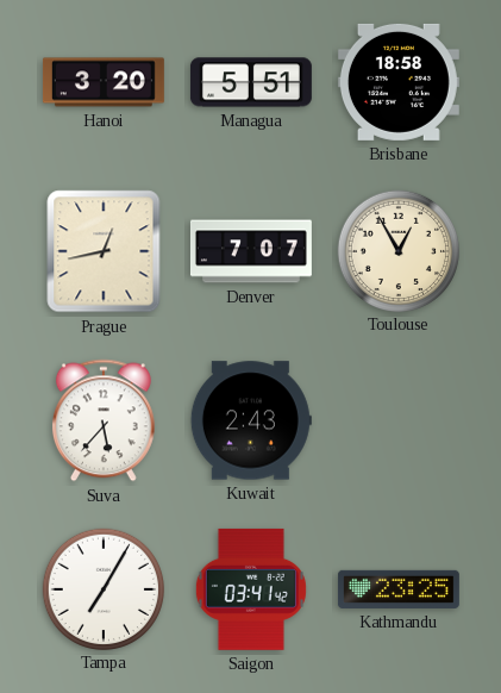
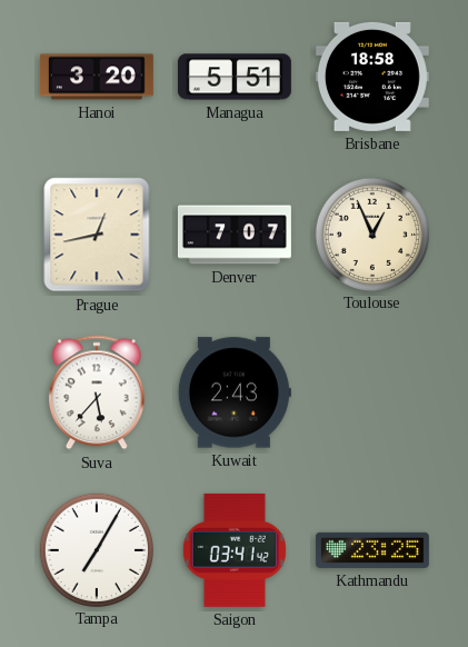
Toulouse: 12:55 -> 12:56 (371, 233)
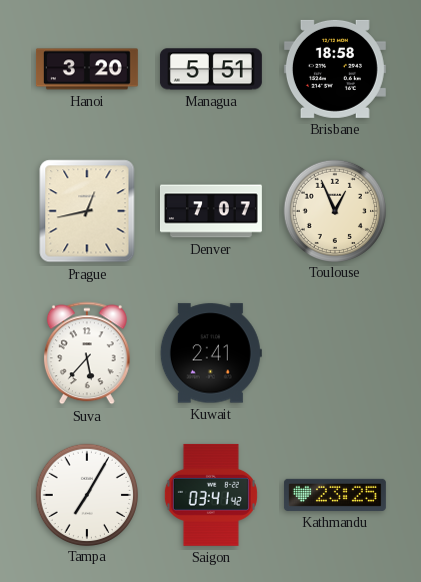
Kuwait: 2:43 -> 2:41 (211, 353)
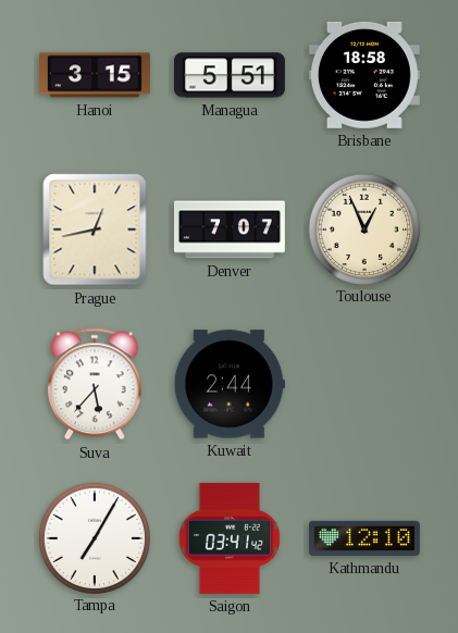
Hanoi: 3:20 -> 3:15 (95, 75)
Kuwait: 2:41 -> 2:44 (230, 384)
Kathmandu: 23:25 -> 12:10 (364, 538)
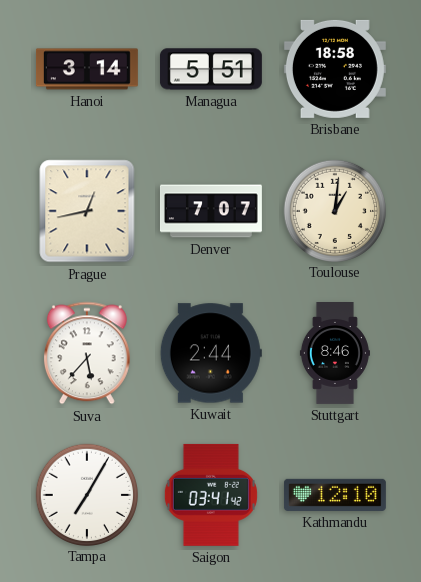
Hanoi: 3:15 -> 3:14 (87, 69)
Toulouse: 12:56 -> 1:01 (334, 210)
Stuttgart: none -> 8:46 (335, 354)
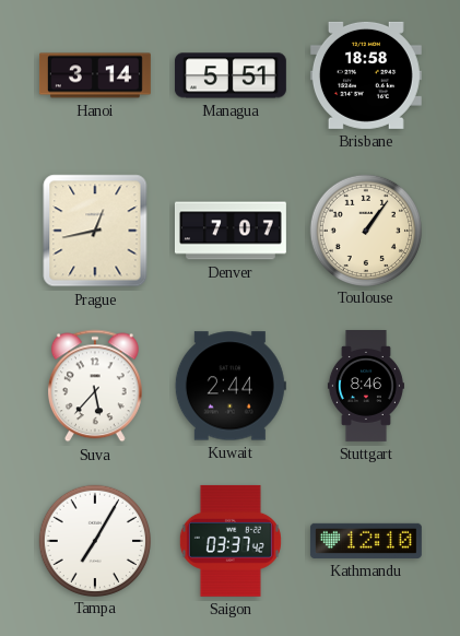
Toulouse: 1:01 -> 1:06 (365, 229)
Saigon: 03:41 -> 03:37 (231, 541)
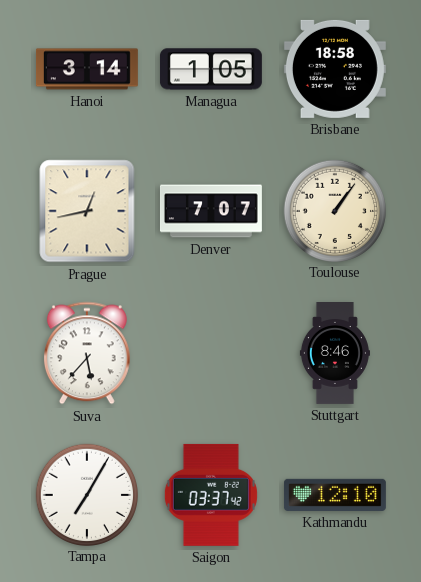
Managua: 5:51 -> 1:05 (211, 69)
Kuwait: 2:44 -> none (231, 386)
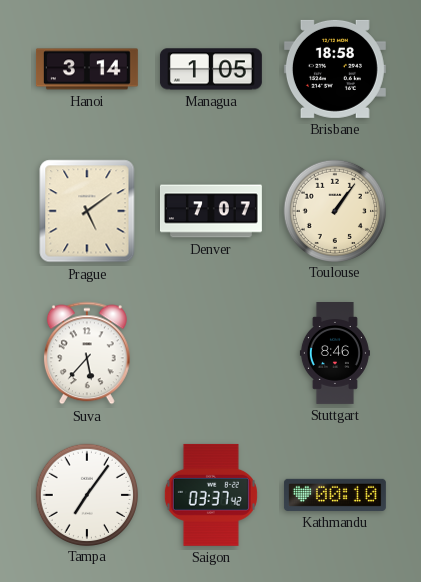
Prague: 12:43 -> 5:09 (87, 211)
Tampa: 7:05 -> 7:06 (86, 494)
Kathmandu: 12:10 -> 00:10 (335, 495)
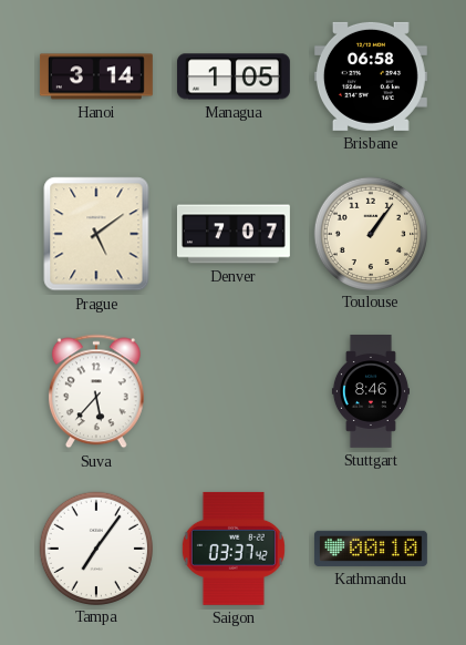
Brisbane: 18:58 -> 06:58 (371, 76)
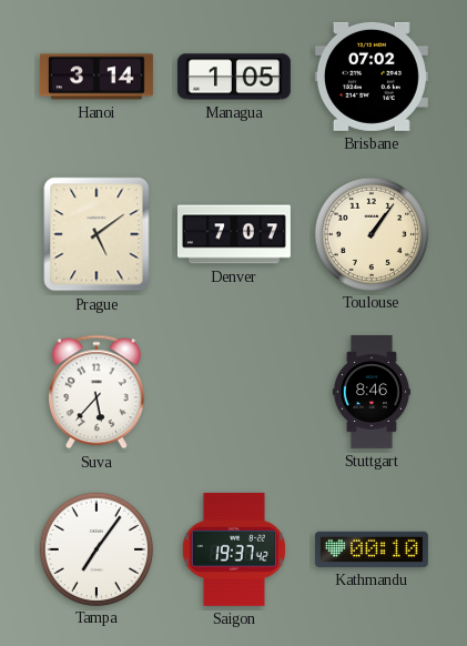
Brisbane: 06:58 -> 07:02 (372, 77)
Saigon: 03:37 -> 19:37 (234, 549)
